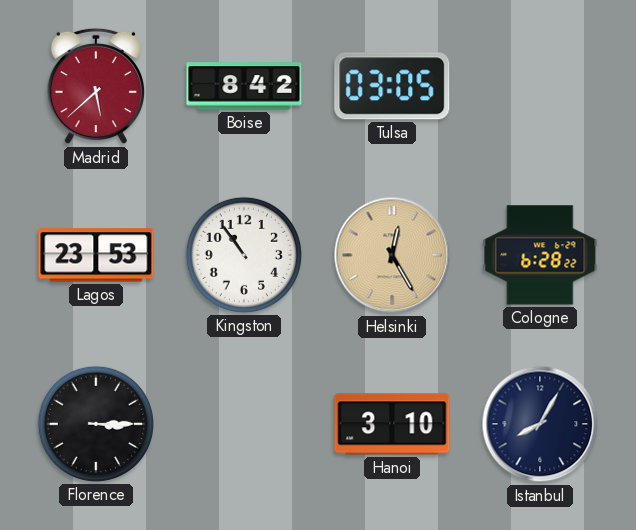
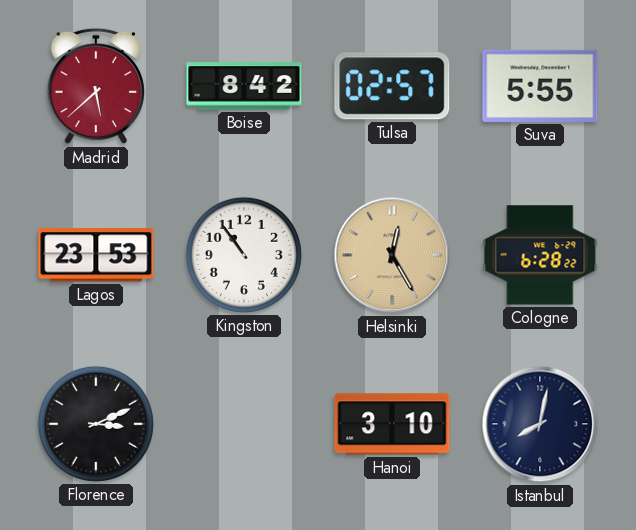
Tulsa: 03:05 -> 02:57 (392, 86)
Suva: none -> 5:55 (540, 86)
Florence: 3:15 -> 3:11 (96, 424)
Istanbul: 8:05 -> 8:02 (540, 424)
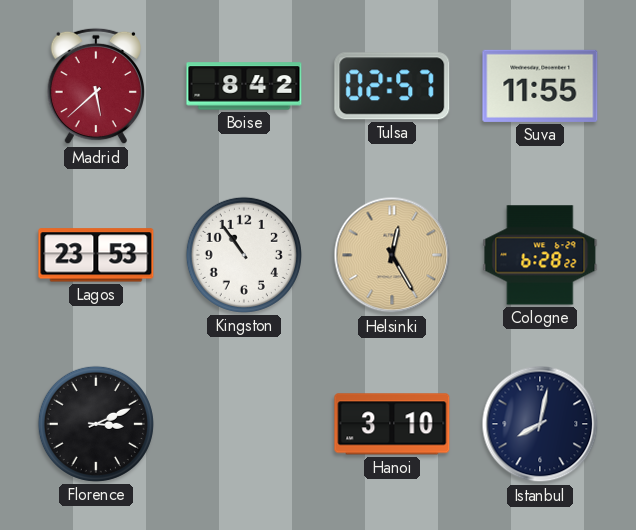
Suva: 5:55 -> 11:55 (540, 86)
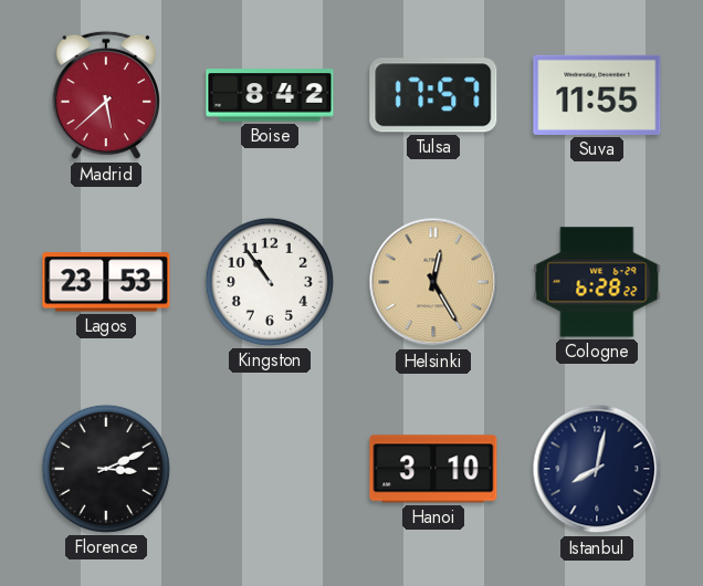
Tulsa: 02:57 -> 17:57 (433, 95)
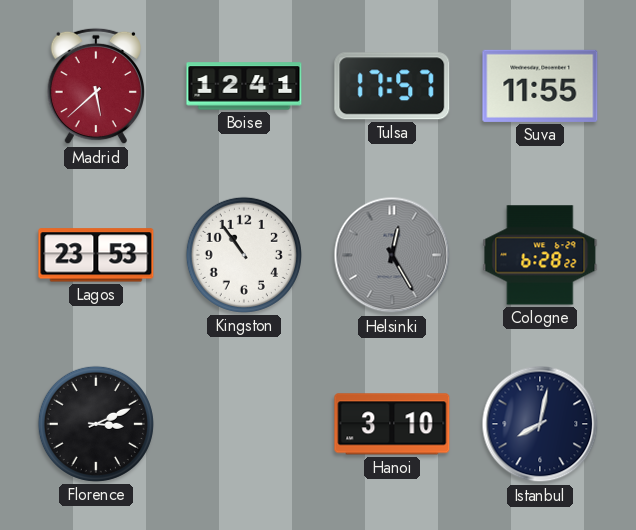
Boise: 8:42 -> 12:41 (244, 86)
Helsinki dial: champagne -> grey (392, 255)
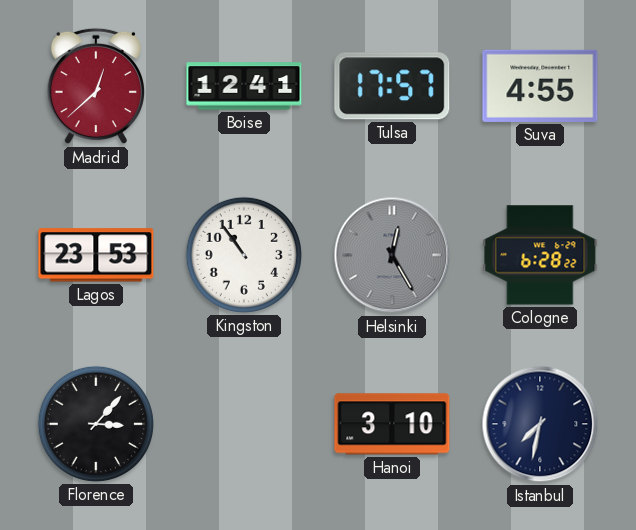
Madrid: 5:38 -> 12:38 (95, 86)
Suva: 11:55 -> 4:55 (540, 86)
Florence: 3:11 -> 3:07 (96, 424)
Istanbul: 8:02 -> 7:32 (540, 424)
